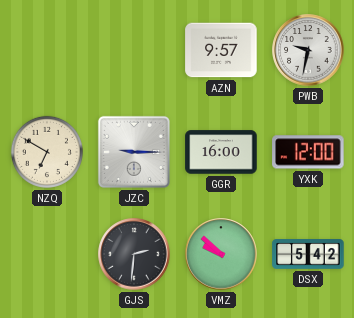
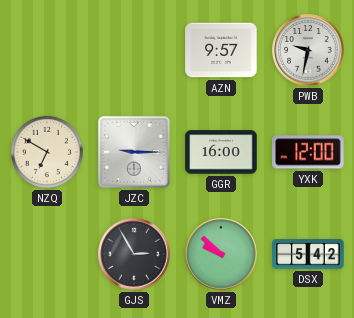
GJS: 2:31 -> 2:55 (134, 254)
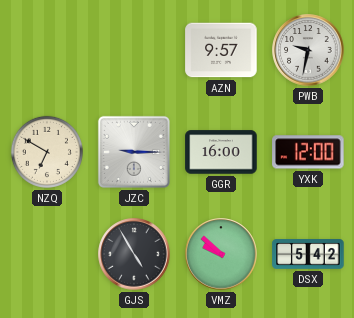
GJS: 2:55 -> 4:55 (134, 254)
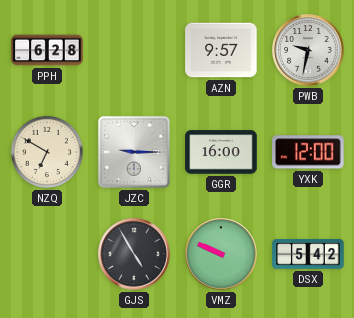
PPH: none -> 6:28 (47, 50)
VMZ: 9:52 -> 9:49 (221, 254)
